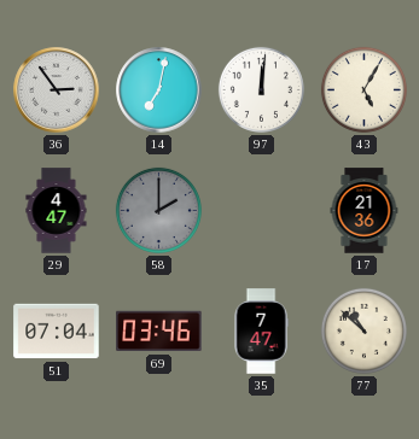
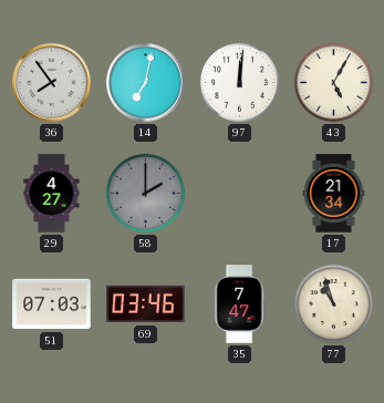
36: 2:54 -> 7:54 (52, 83)
29: 4:47 -> 4:27 (52, 194)
17: 21:36 -> 21:34 (334, 194)
51: 07:04 -> 07:03 (52, 304)
77: 10:52 -> 10:57 (333, 303)
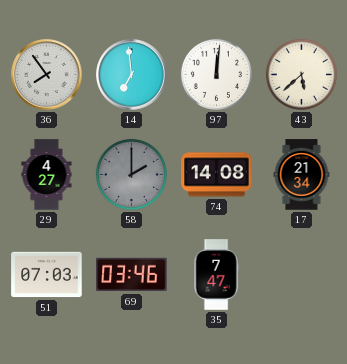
14: 7:02 -> 6:59 (132, 75)
43: 5:05 -> 5:38 (301, 74)
74: none -> 14:08 (217, 175)
77: 10:57 -> none (333, 303)
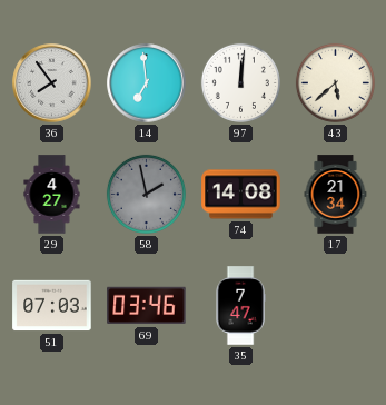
58: 2:00 -> 1:58 (146, 194)
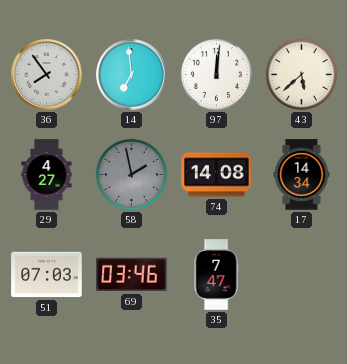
17: 21:34 -> 14:34 (302, 175)
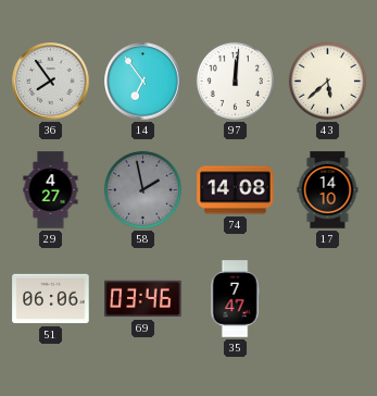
14: 6:59 -> 6:54 (143, 82)
17: 14:34 -> 14:10 (328, 190)
51: 07:03 -> 06:06 (51, 299)
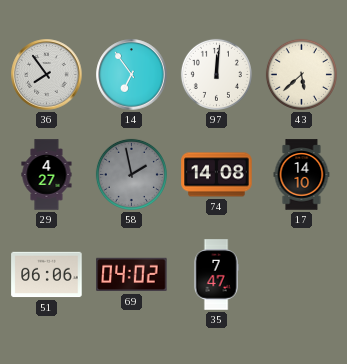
69: 03:46 -> 04:02 (132, 275)
